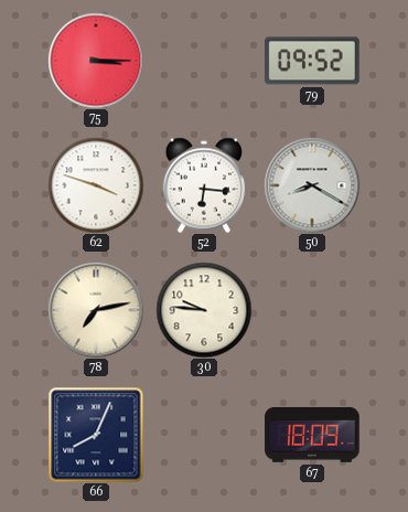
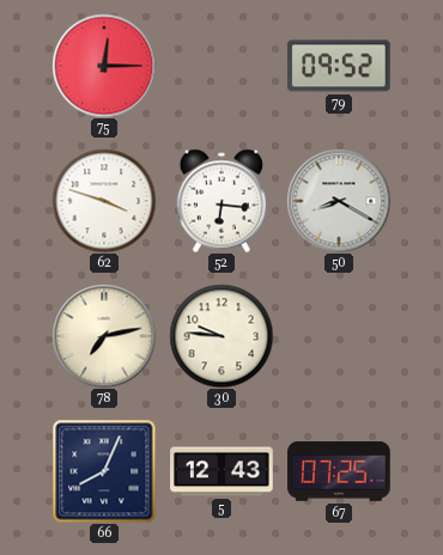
75: 3:15 -> 12:15 (104, 66)
5: none -> 12:43 (221, 471)
67: 18:09 -> 07:25 (339, 471)
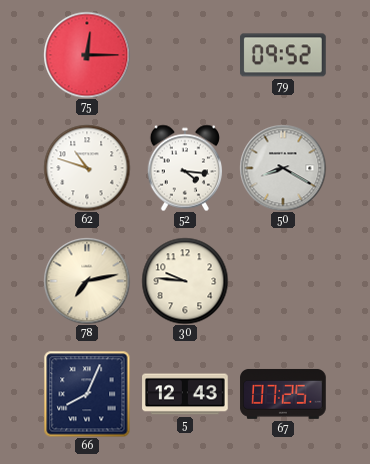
62: 3:48 -> 10:48 (87, 168)
52: 6:16 -> 4:16 (184, 168)
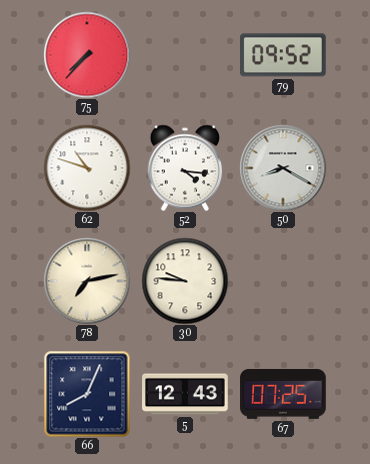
75: 12:15 -> 7:37 (87, 55)
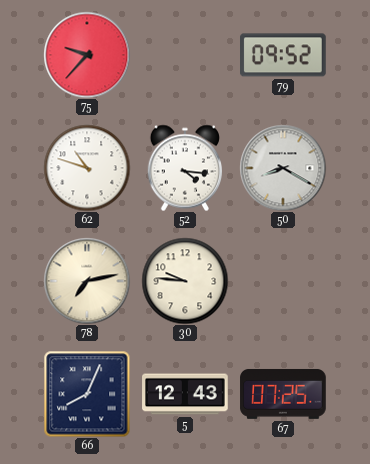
75: 7:37 -> 9:37 (87, 55)
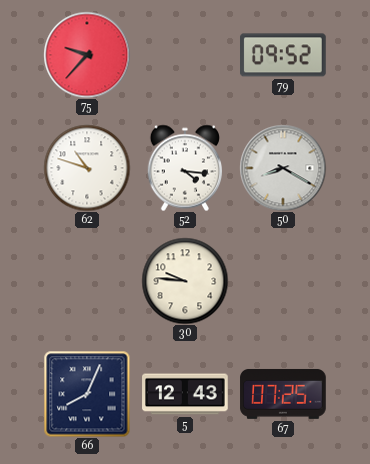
78: 7:13 -> none (87, 281)
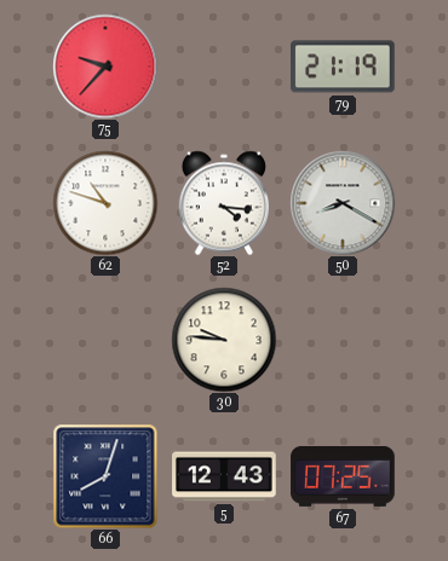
79: 09:52 -> 21:19 (344, 66)
66: 8:04 -> 8:03 (105, 476)
